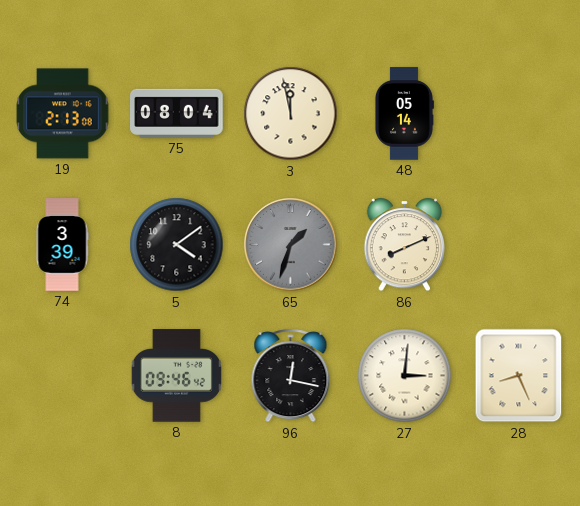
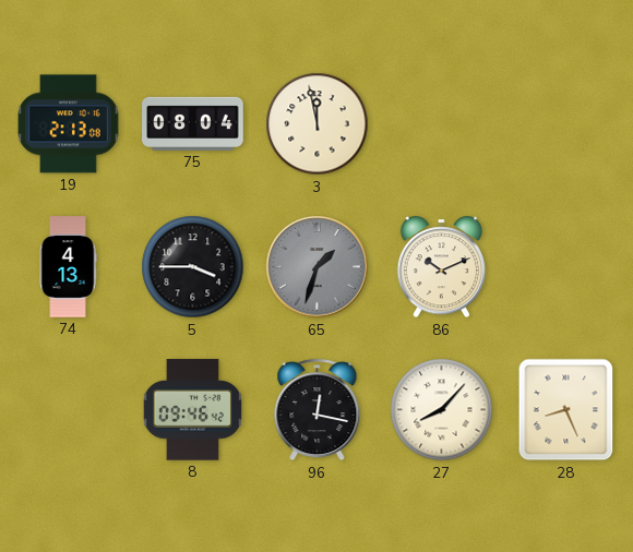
48: 05:14 -> none (404, 114)
74: 3:39 -> 4:13 (68, 267)
5: 4:09 -> 3:45 (193, 267)
86: 8:11 -> 10:11 (442, 267)
27: 3:01 -> 8:07 (442, 410)
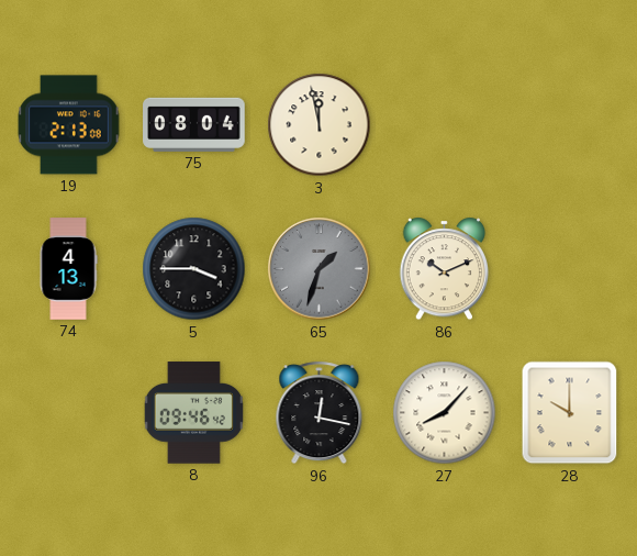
28: 8:26 -> 10:00 (570, 413)
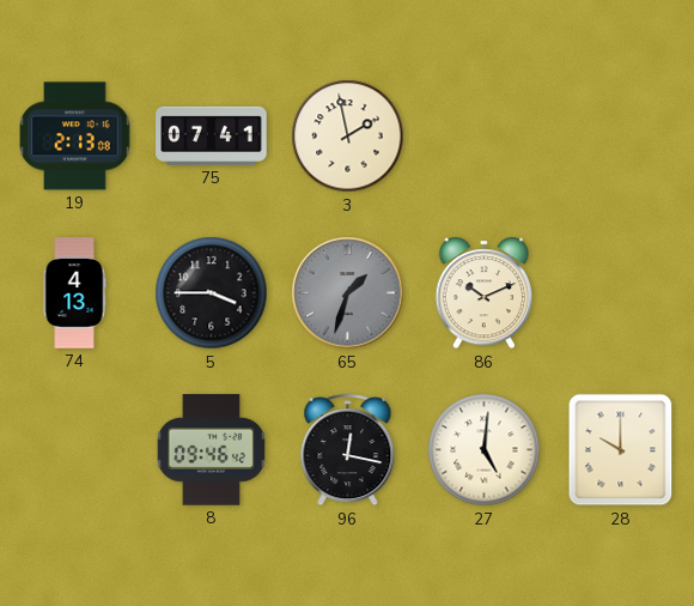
75: 08:04 -> 07:41 (212, 135)
3: 11:58 -> 1:58 (348, 137)
27: 8:07 -> 5:01 (485, 450)
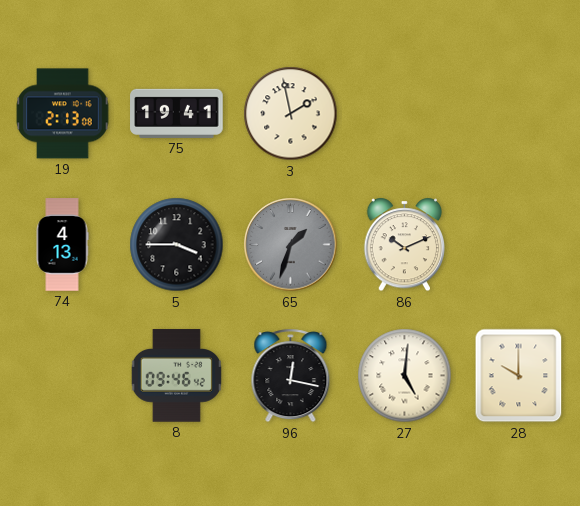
75: 07:41 -> 19:41 (177, 113)
